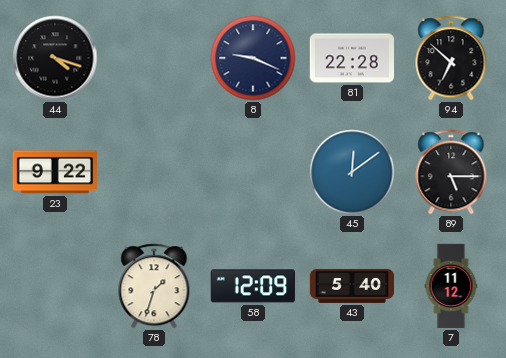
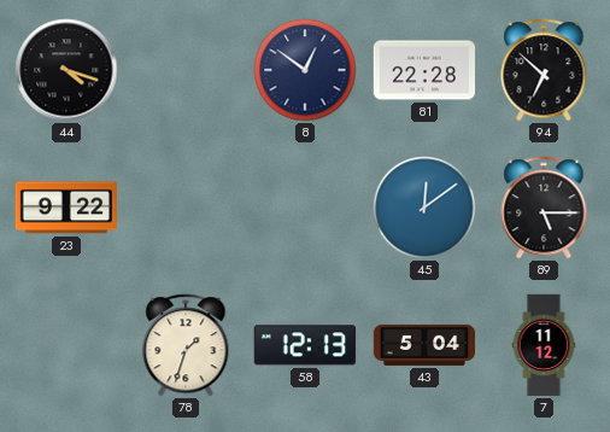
8: 9:19 -> 12:51 (305, 70)
58: 12:09 -> 12:13 (305, 345)
43: 5:40 -> 5:04 (424, 345)
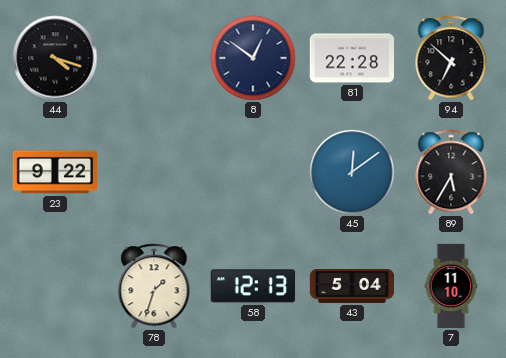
89: 5:15 -> 5:35 (451, 172)
7: 11:12 -> 11:10 (451, 286)
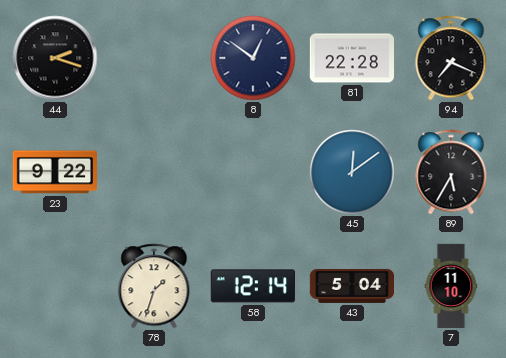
44: 4:18 -> 2:18 (55, 58)
94: 6:52 -> 7:19 (451, 58)
58: 12:13 -> 12:14 (253, 286)
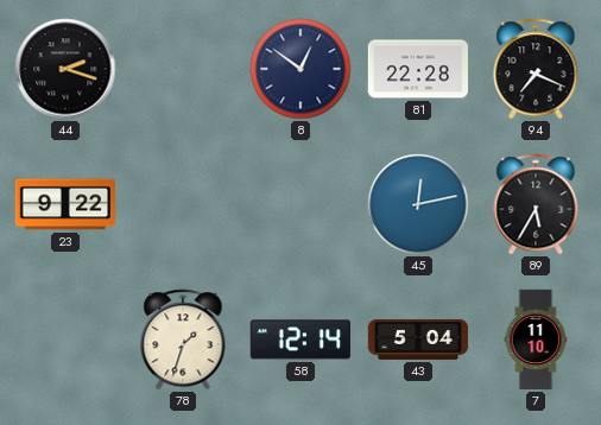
45: 12:09 -> 12:13 (418, 204)
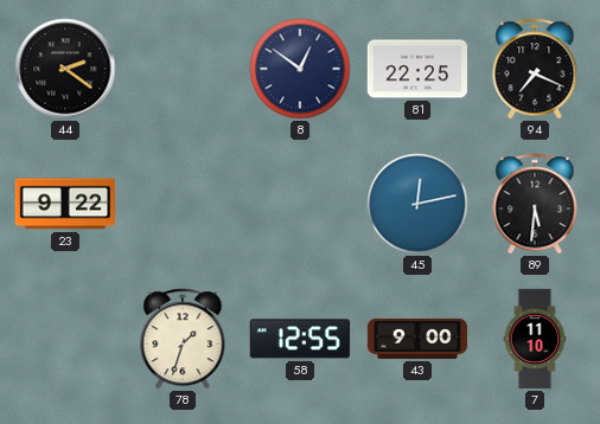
44: 2:18 -> 2:21 (65, 69)
81: 22:28 -> 22:25 (417, 69)
89: 5:35 -> 5:31 (535, 204)
58: 12:14 -> 12:55 (300, 339)
43: 5:04 -> 9:00 (417, 339)
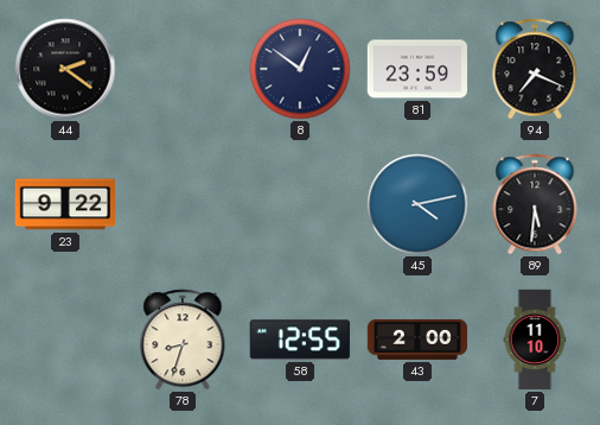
81: 22:25 -> 23:59 (417, 69)
45: 12:13 -> 4:13 (417, 204)
78: 1:33 -> 8:33 (183, 340)
43: 9:00 -> 2:00 (417, 340)
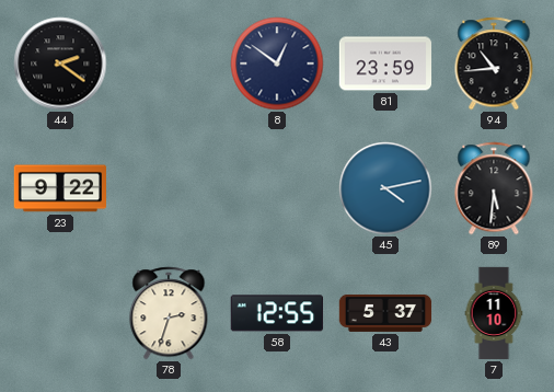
94: 7:19 -> 10:44 (494, 64)
78: 8:33 -> 2:33 (169, 313)
43: 2:00 -> 5:37 (385, 313)
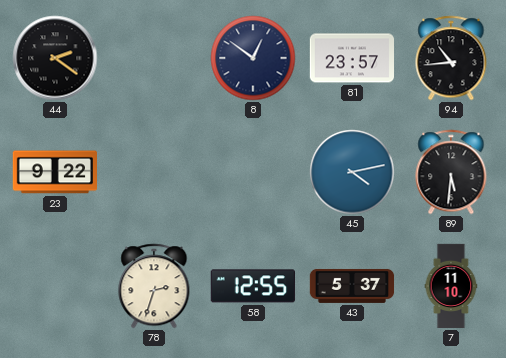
81: 23:59 -> 23:57 (352, 58)
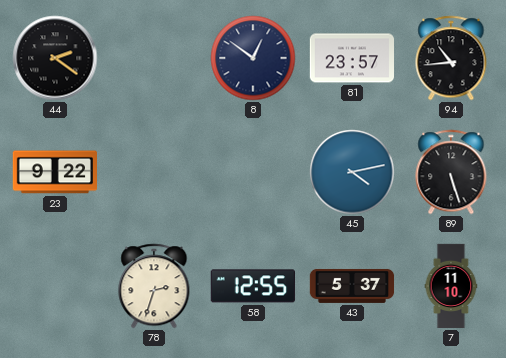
89: 5:31 -> 5:27 (451, 172)
